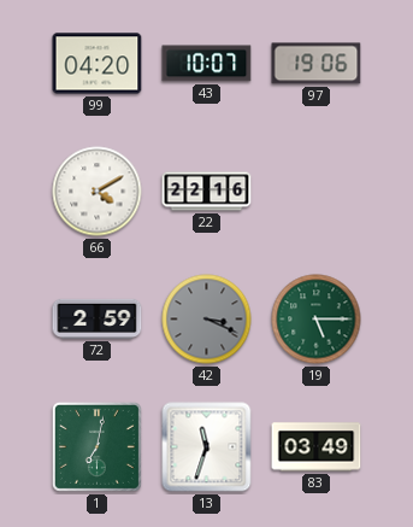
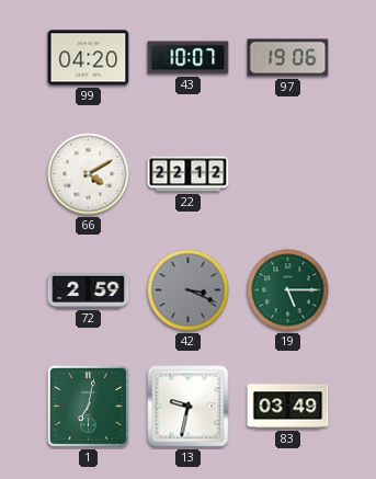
22: 22:16 -> 22:12 (189, 174)
13: 11:33 -> 9:32 (189, 407)
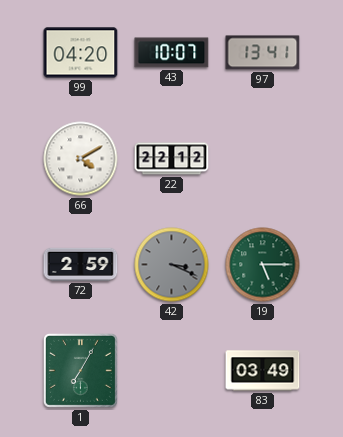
97: 19:06 -> 13:41 (263, 53)
1: 7:02 -> 7:05 (80, 370)
13: 9:32 -> none (189, 407)
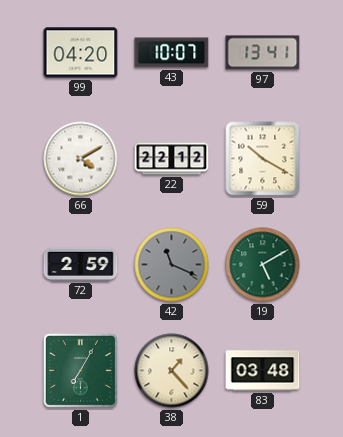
59: none -> 10:20 (263, 159)
42: 3:19 -> 11:19 (172, 265)
19: 5:15 -> 5:10 (263, 265)
38: none -> 1:23 (172, 371)
83: 03:49 -> 03:48 (263, 371)
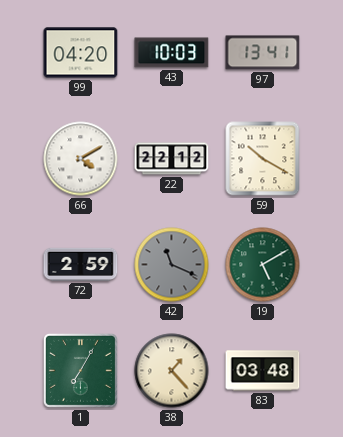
43: 10:07 -> 10:03 (172, 53)
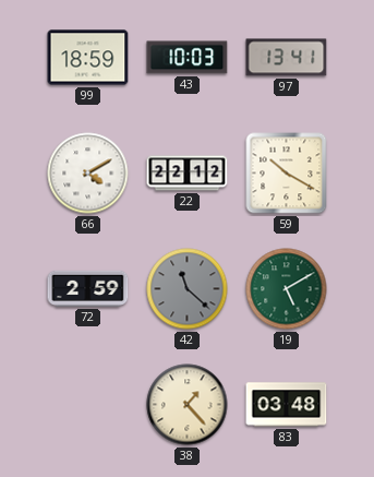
99: 04:20 -> 18:59 (88, 58)
42: 11:19 -> 11:22 (188, 289)
1: 7:05 -> none (80, 370)
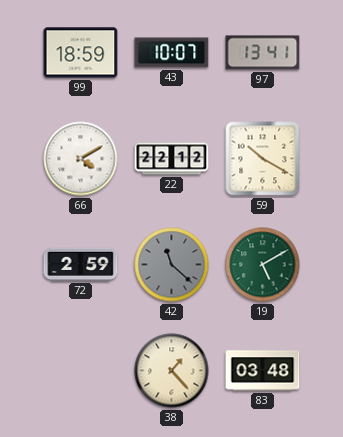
43: 10:03 -> 10:07 (172, 53)
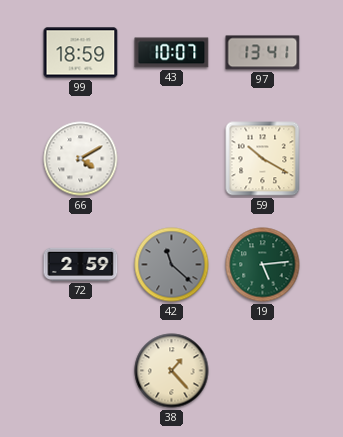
22: 22:12 -> none (172, 159)
19: 5:10 -> 5:14 (263, 265)
83: 03:48 -> none (263, 371)
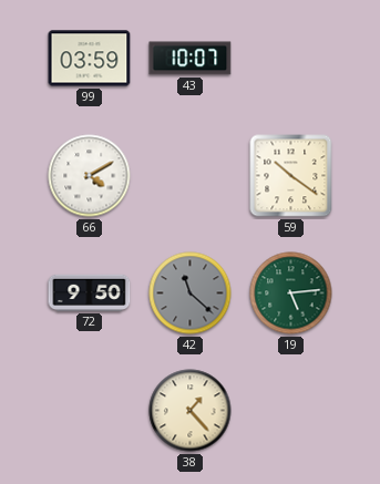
99: 18:59 -> 03:59 (90, 59)
97: 13:41 -> none (263, 53)
59: 10:20 -> 10:21 (291, 176)
72: 2:59 -> 9:50 (90, 292)
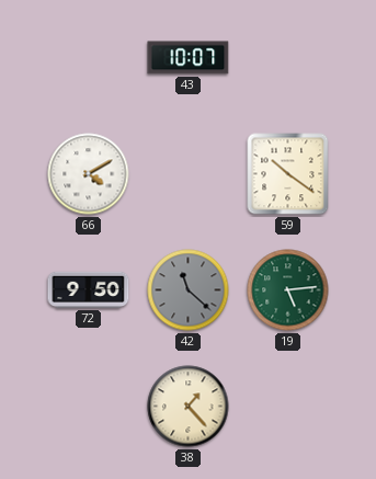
99: 03:59 -> none (90, 59)
